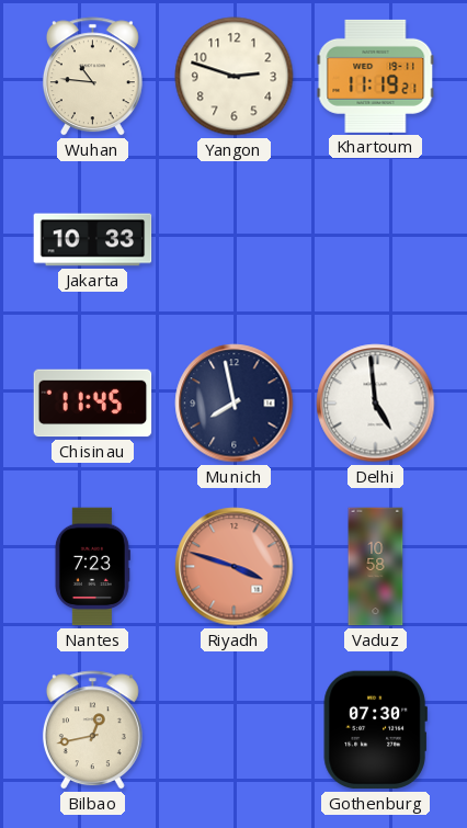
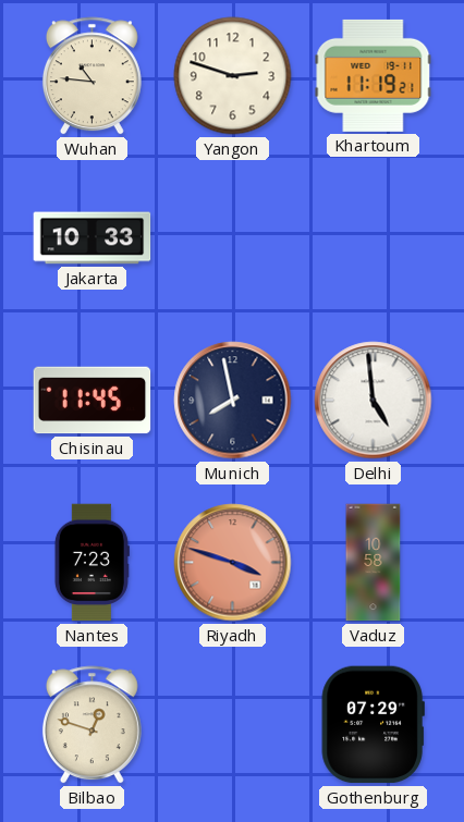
Bilbao: 12:43 -> 12:48 (91, 725)
Gothenburg: 07:30 -> 07:29 (373, 725)
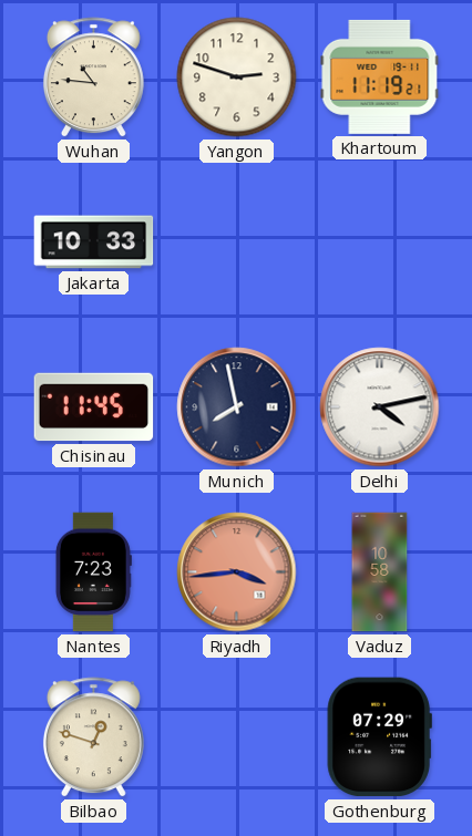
Delhi: 4:59 -> 4:13 (380, 407)
Riyadh: 3:48 -> 3:44 (237, 572)
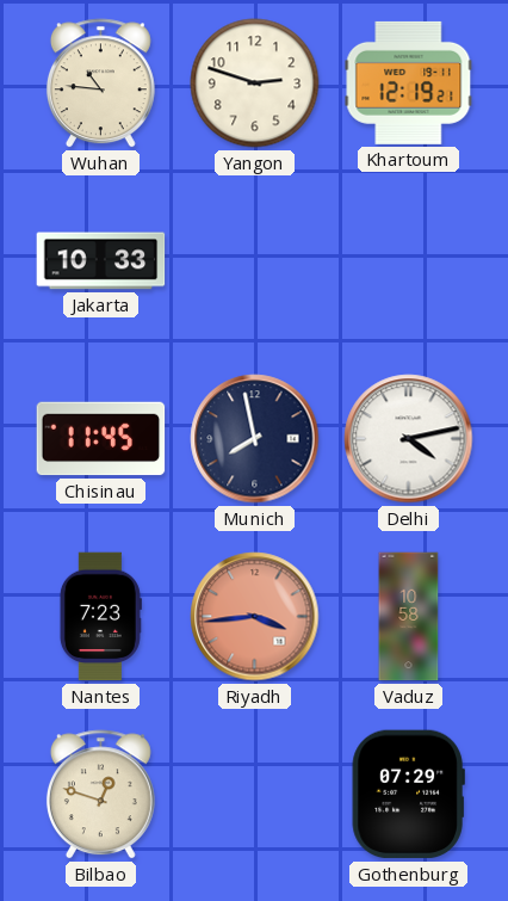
Khartoum: 11:19 -> 12:19 (409, 82)
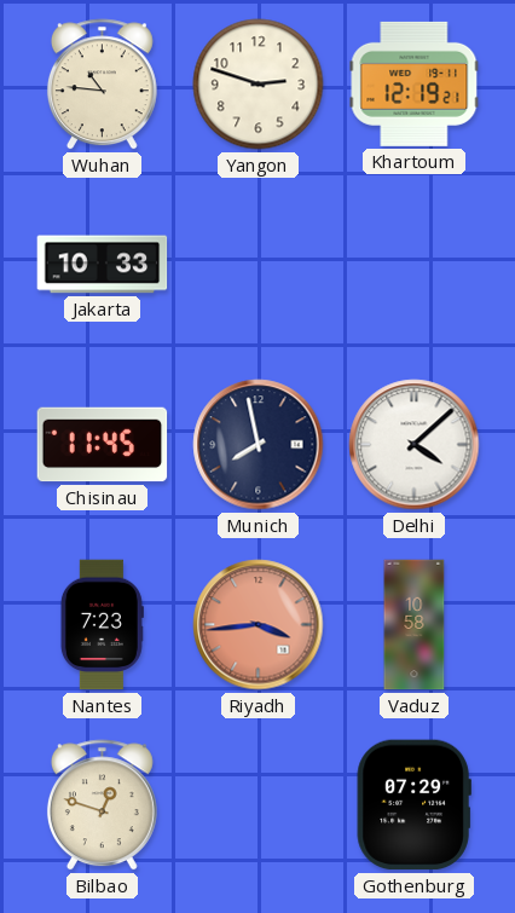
Delhi: 4:13 -> 4:08 (415, 445)
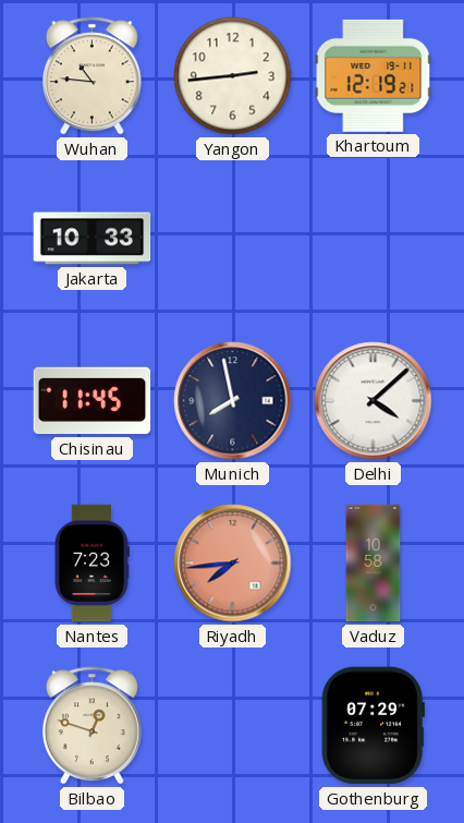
Yangon: 2:48 -> 2:44 (233, 76)
Riyadh: 3:44 -> 7:44 (233, 564)
